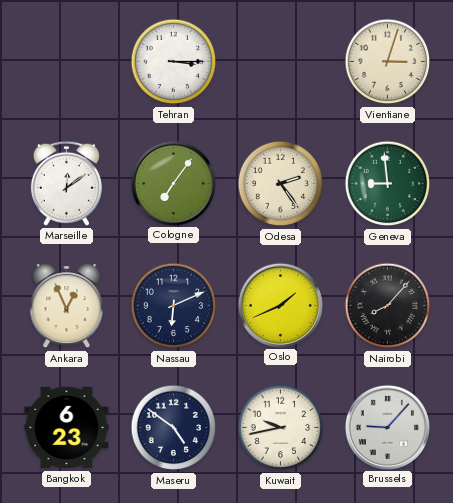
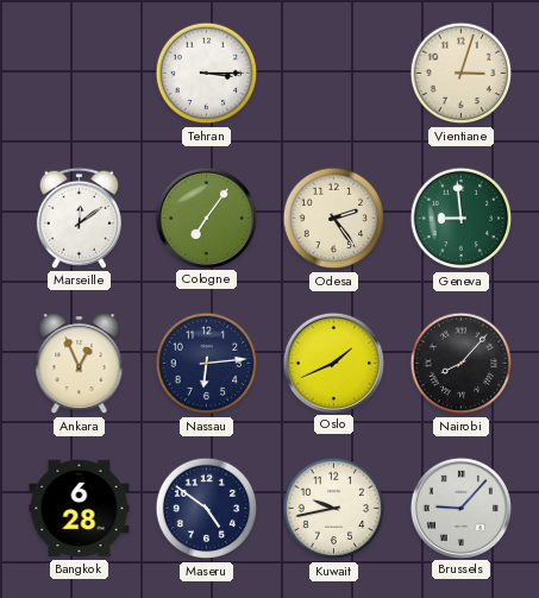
Nassau: 6:11 -> 6:14 (207, 364)
Bangkok: 6:23 -> 6:28 (80, 509)
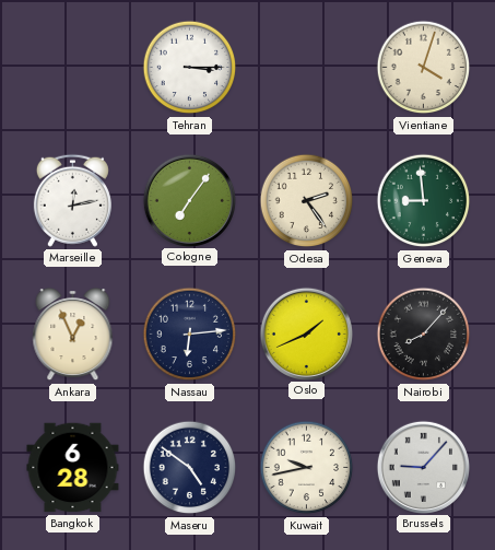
Vientiane: 3:03 -> 4:03 (424, 68)
Marseille: 12:09 -> 12:13 (72, 200)
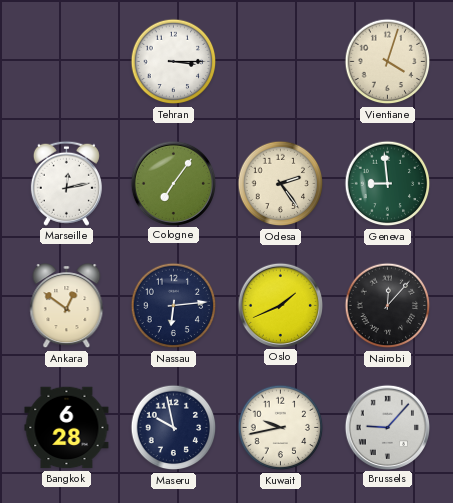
Ankara: 12:56 -> 12:51 (67, 306)
Nairobi: 8:07 -> 12:07 (388, 306)
Maseru: 4:51 -> 9:58 (174, 428)
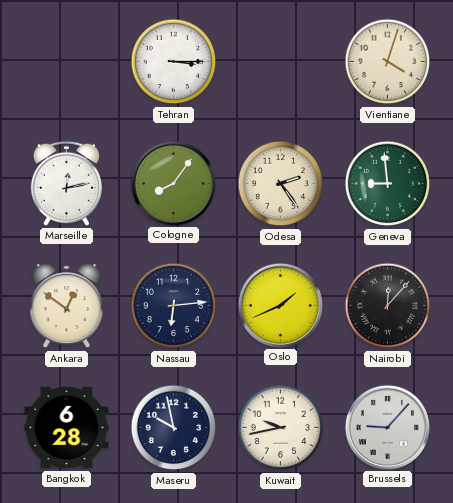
Cologne: 7:06 -> 8:06 (173, 183)
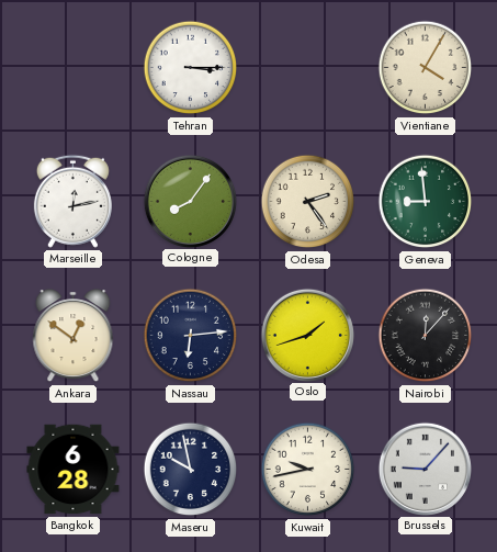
Vientiane: 4:03 -> 4:05 (426, 68)
Oslo: 1:41 -> 1:42 (307, 335)
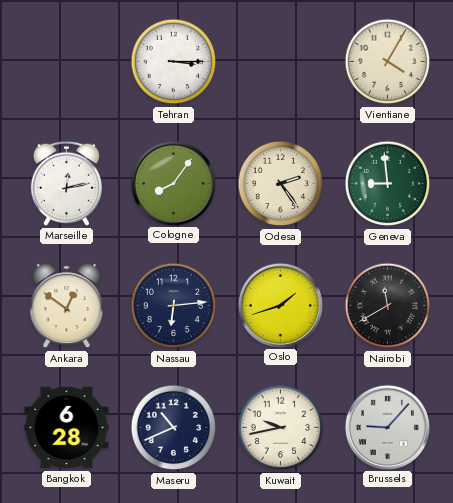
Nairobi: 12:07 -> 11:40 (388, 306)
Maseru: 9:58 -> 10:41 (174, 428)
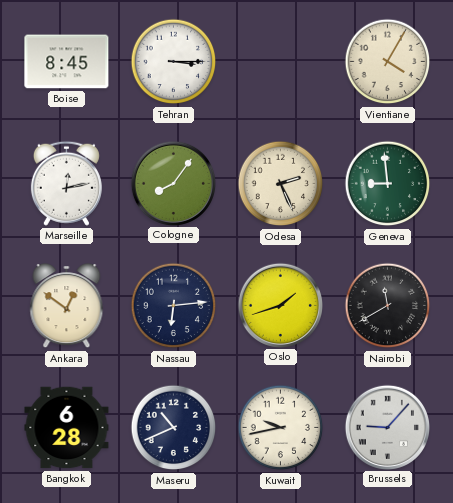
Boise: none -> 8:45 (67, 62)
Odesa: 2:24 -> 2:26 (281, 184)
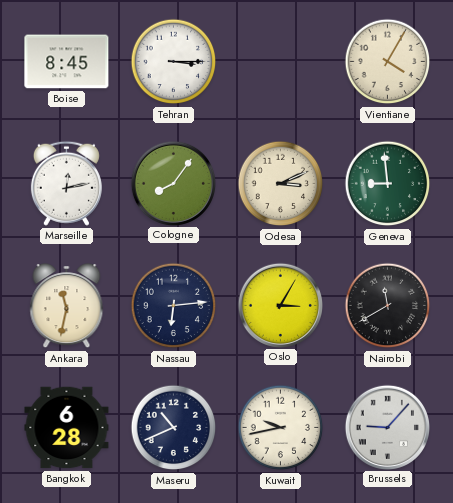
Odesa: 2:26 -> 3:11 (281, 184)
Ankara: 12:51 -> 11:32 (67, 306)
Oslo: 1:42 -> 3:05 (280, 305)
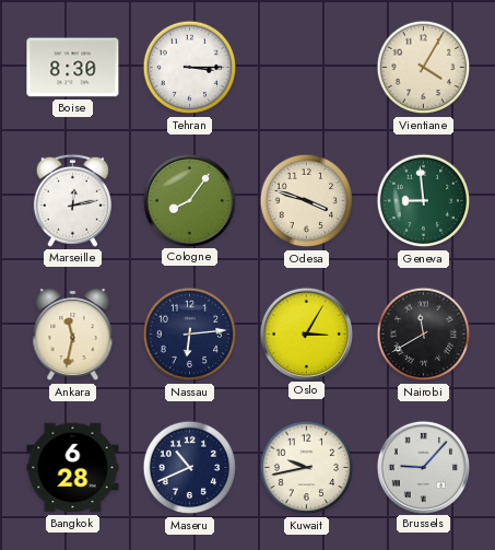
Boise: 8:45 -> 8:30 (73, 68)
Odesa: 3:11 -> 3:48 (307, 201)
